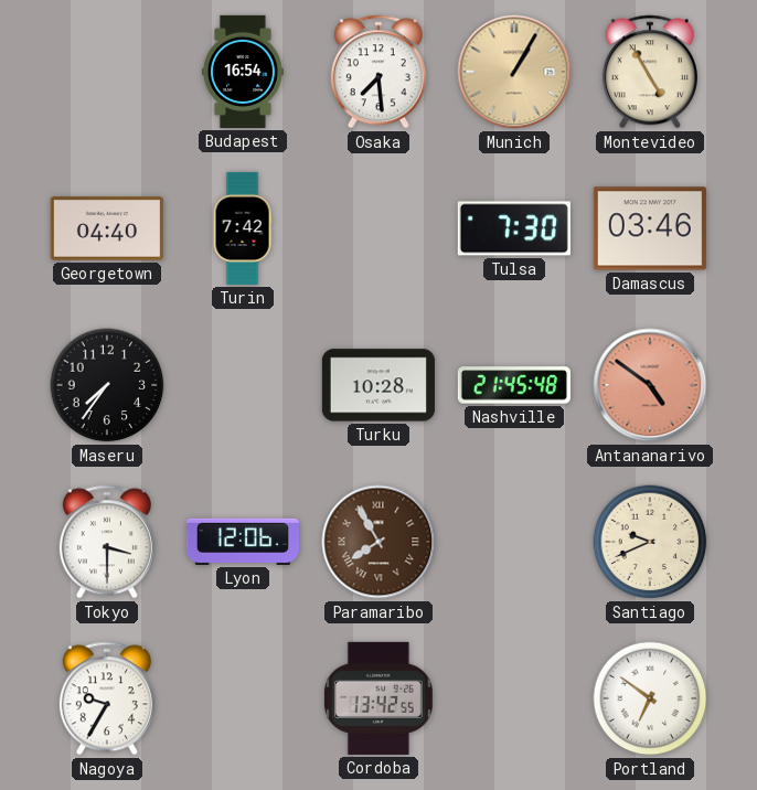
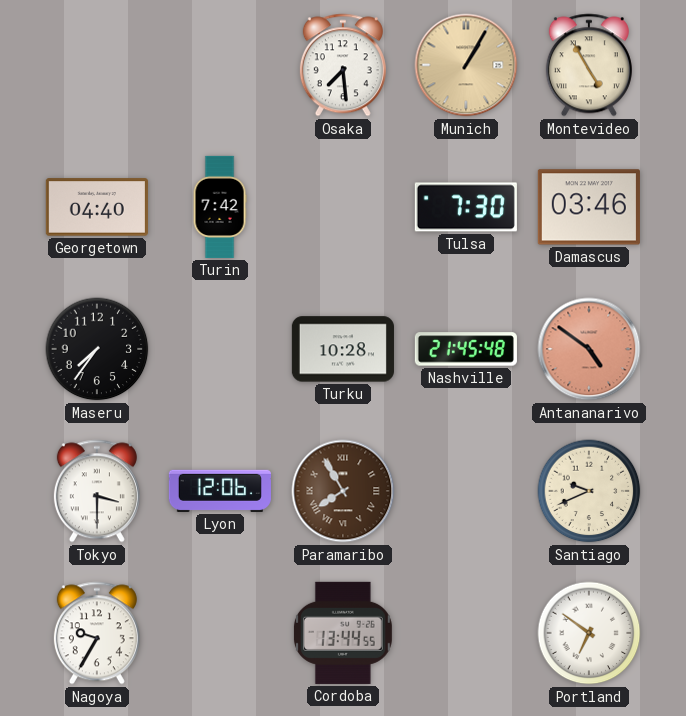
Budapest: 16:54 -> none (243, 72)
Cordoba: 13:42 -> 13:44 (343, 633)
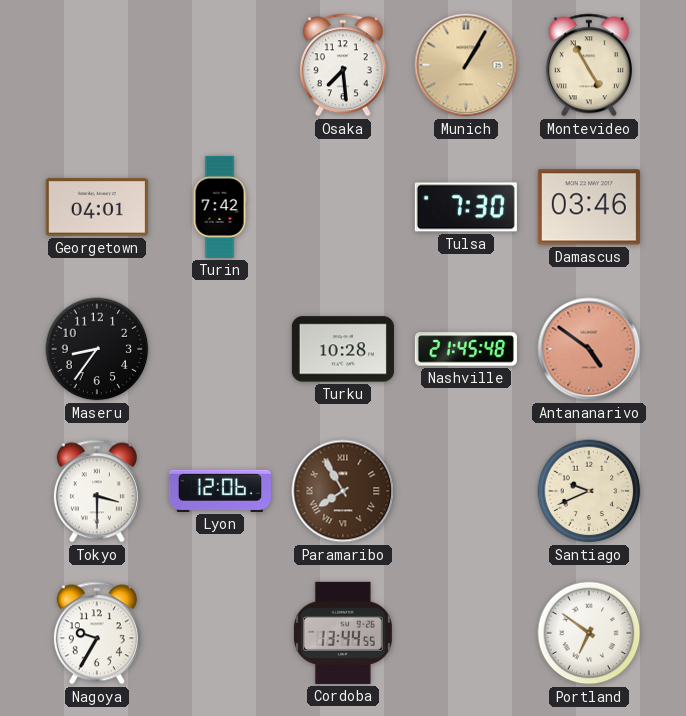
Georgetown: 04:40 -> 04:01 (97, 207)
Maseru: 7:36 -> 8:36 (97, 349)
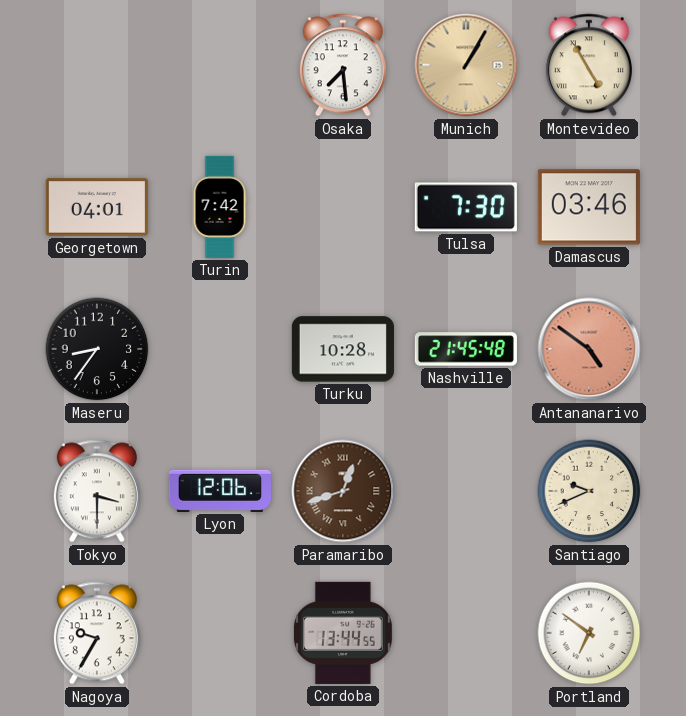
Paramaribo: 7:55 -> 12:42 (343, 491)
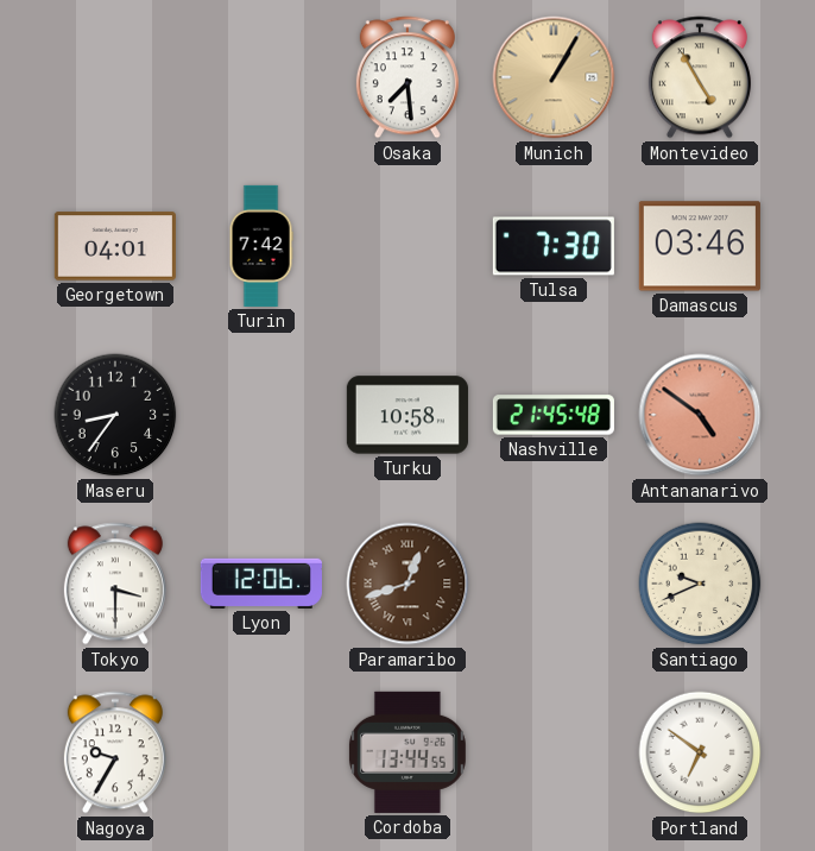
Turku: 10:28 -> 10:58 (407, 415)
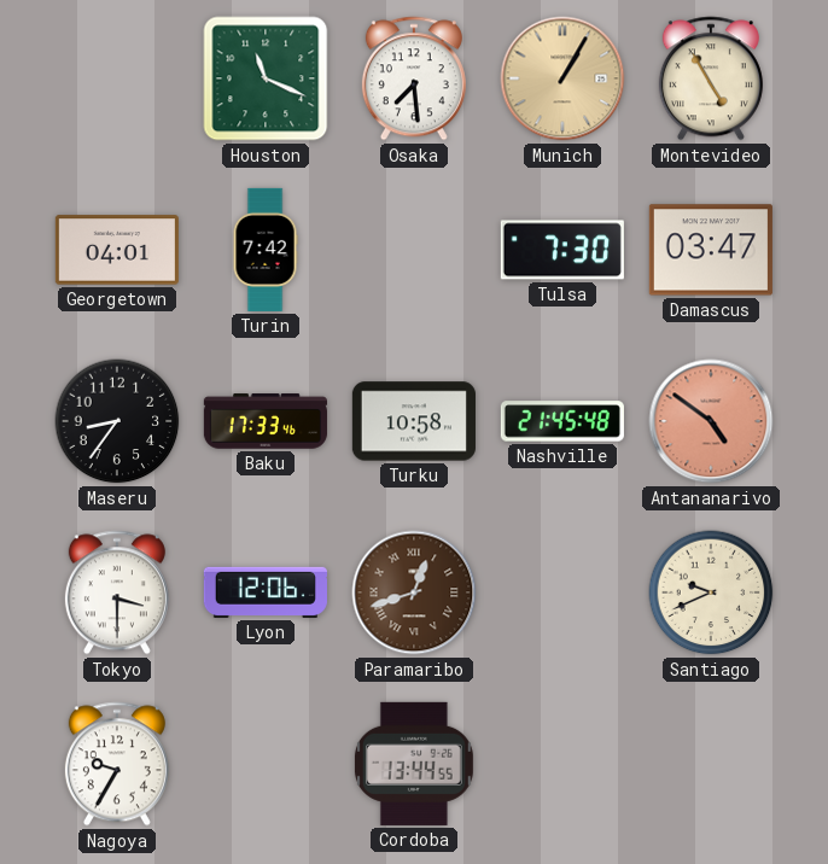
Houston: none -> 11:19 (266, 78)
Damascus: 03:46 -> 03:47 (711, 250)
Baku: none -> 17:33 (266, 421)
Portland: 6:51 -> none (700, 752)
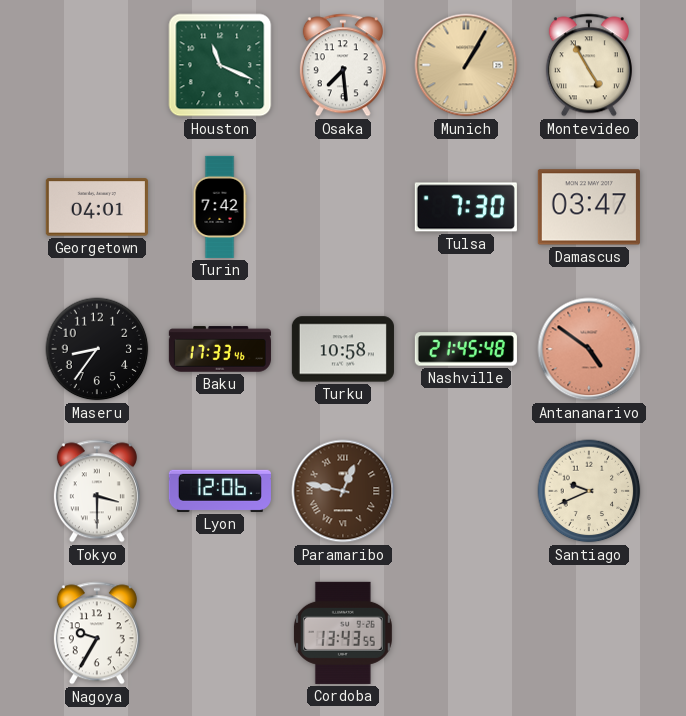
Paramaribo: 12:42 -> 12:47 (343, 491)
Cordoba: 13:44 -> 13:43 (343, 633)
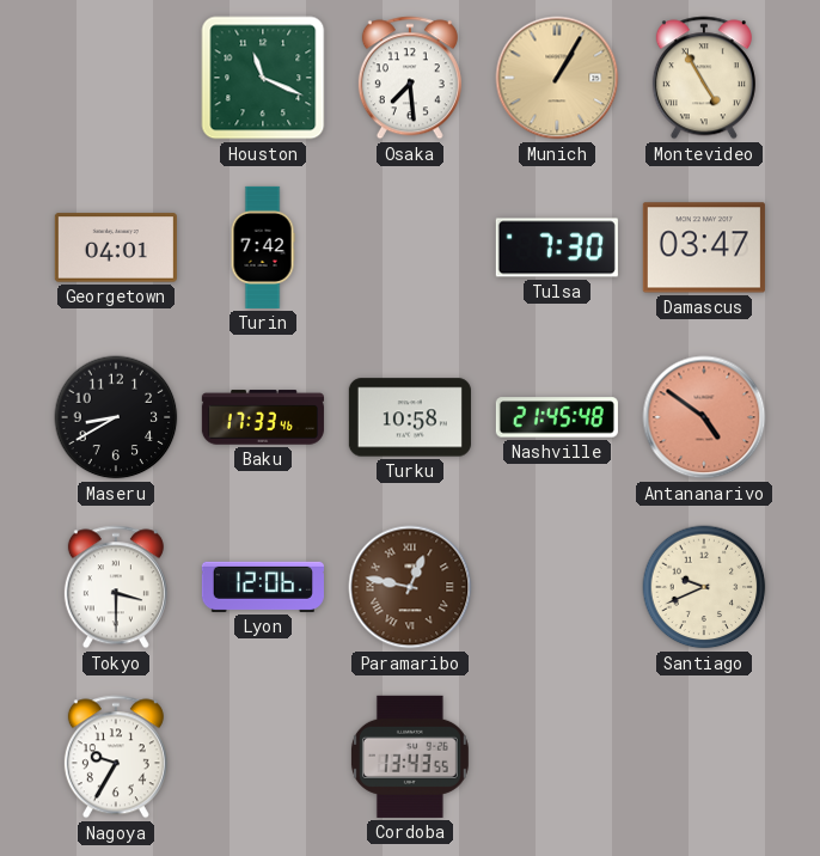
Maseru: 8:36 -> 8:40 (116, 417)
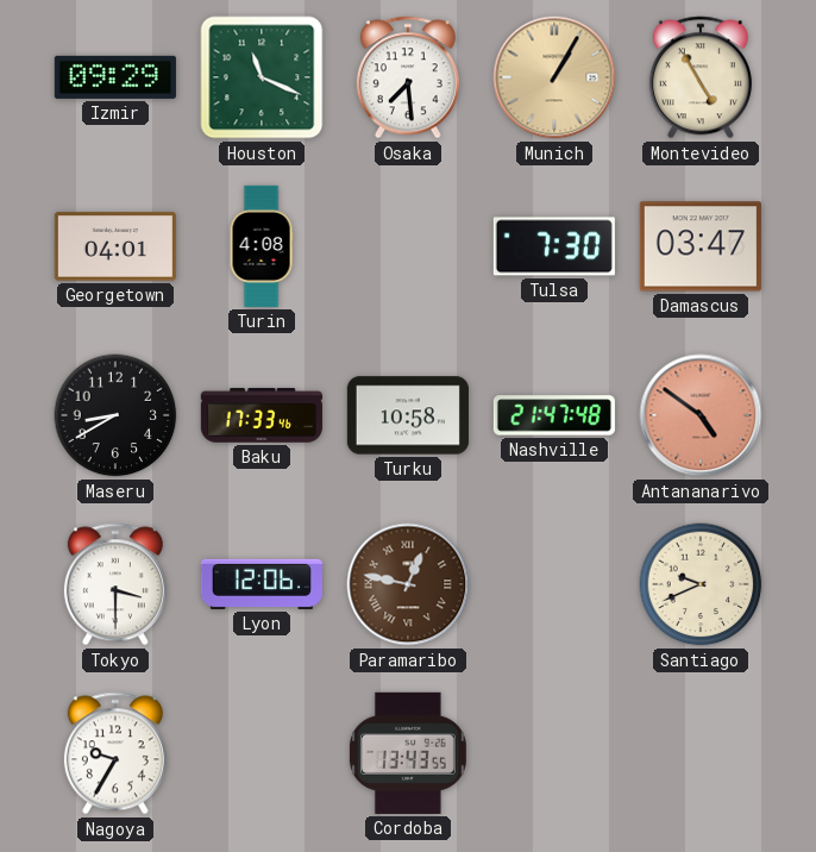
Izmir: none -> 09:29 (115, 77)
Turin: 7:42 -> 4:08 (262, 246)
Nashville: 21:45 -> 21:47 (554, 415)
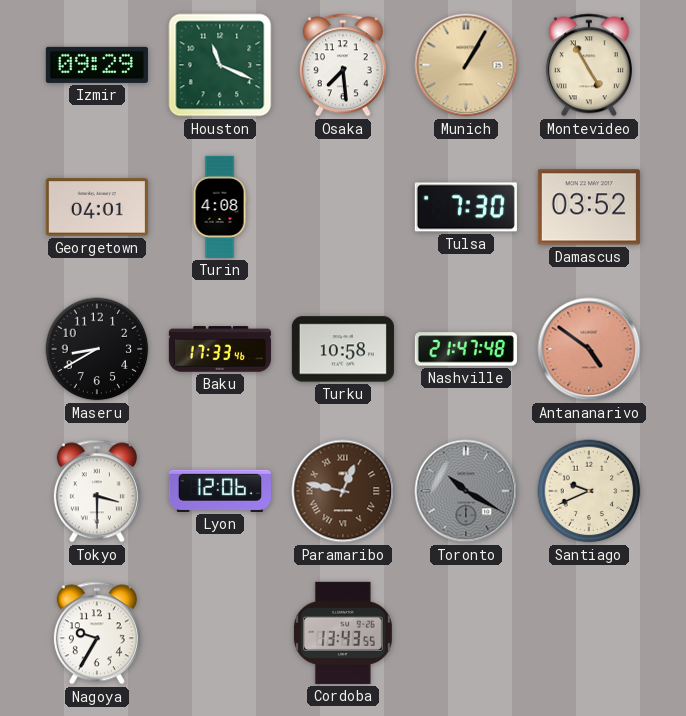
Damascus: 03:47 -> 03:52 (589, 207)
Toronto: none -> 10:20 (466, 491)
